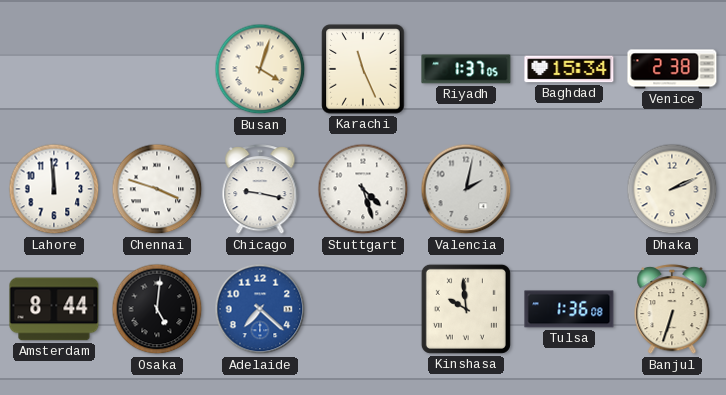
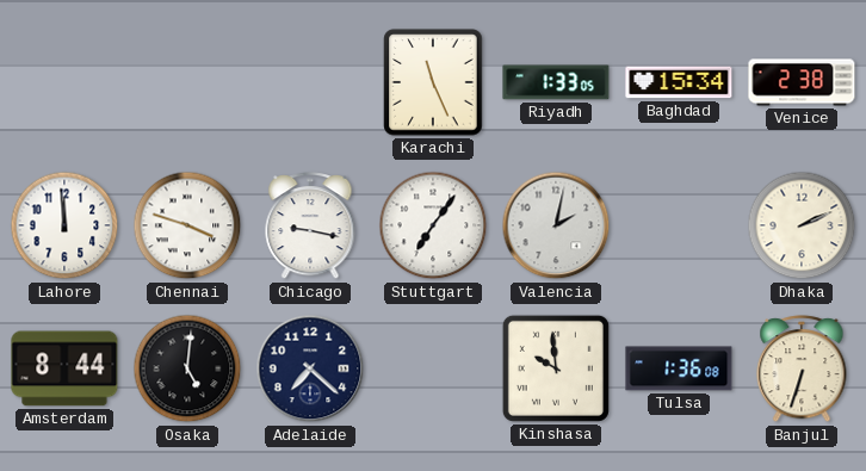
Busan: 4:03 -> none (260, 69)
Riyadh: 1:37 -> 1:33 (556, 82)
Stuttgart: 4:27 -> 7:06 (433, 225)
Adelaide dial: blue -> navy (310, 368)
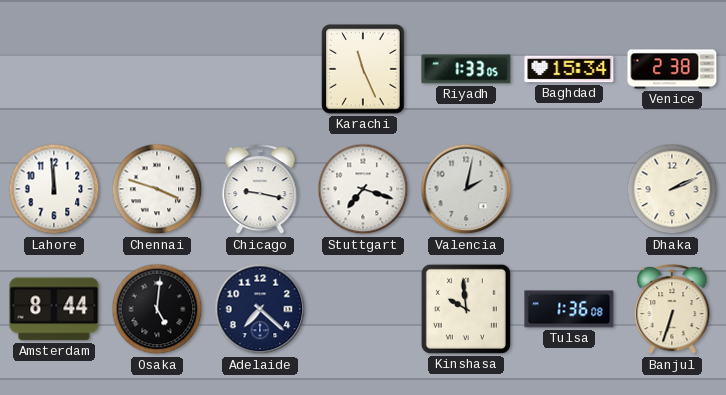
Stuttgart: 7:06 -> 7:18 (363, 189)
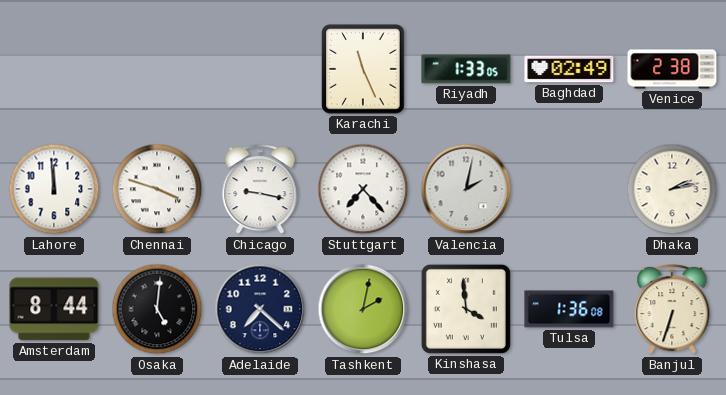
Baghdad: 15:34 -> 02:49 (569, 69)
Stuttgart: 7:18 -> 7:23 (363, 189)
Dhaka: 2:11 -> 2:13 (672, 189)
Tashkent: none -> 2:02 (363, 309)
Kinshasa: 9:59 -> 3:59 (466, 309)
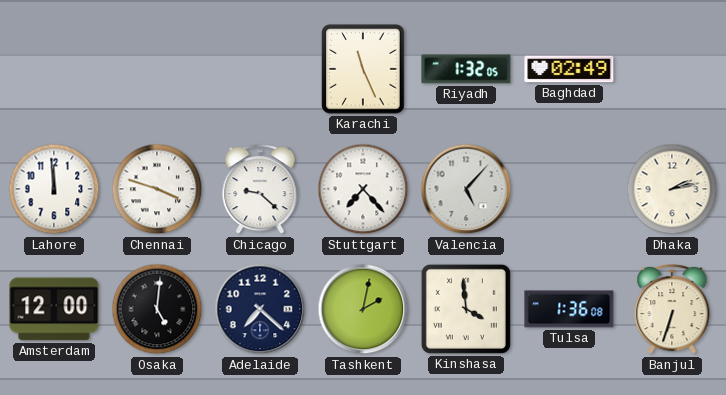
Riyadh: 1:33 -> 1:32 (466, 69)
Venice: 2:38 -> none (672, 69)
Chicago: 9:17 -> 9:22 (260, 190)
Valencia: 2:02 -> 5:07 (466, 189)
Amsterdam: 8:44 -> 12:00 (54, 309)
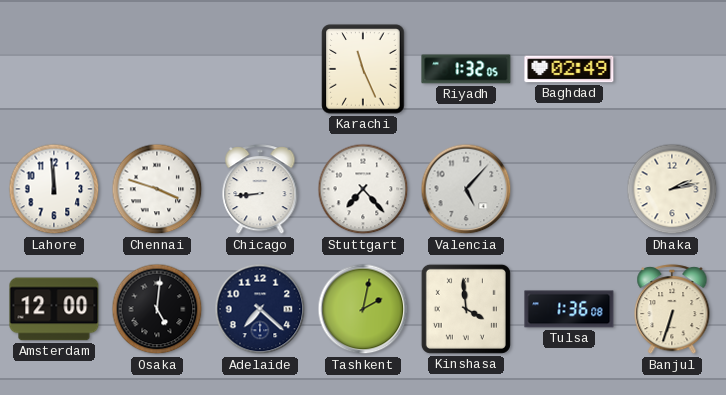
Chicago: 9:22 -> 8:44 (260, 190)
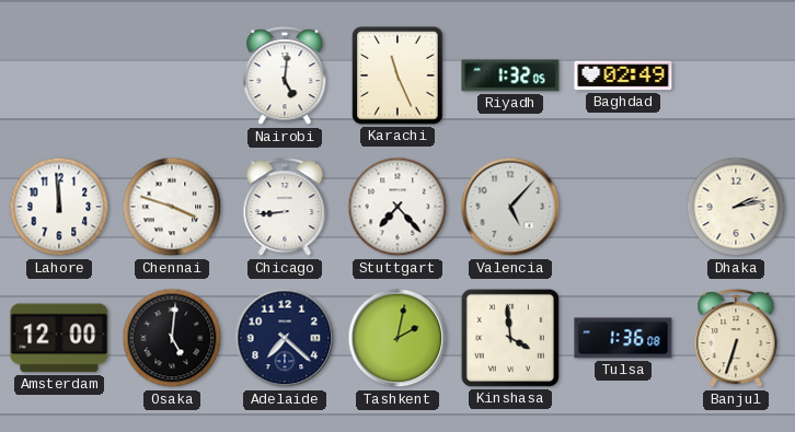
Nairobi: none -> 5:01 (285, 77)
